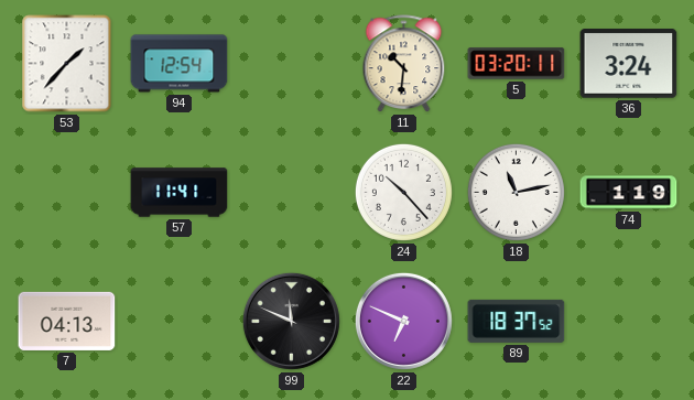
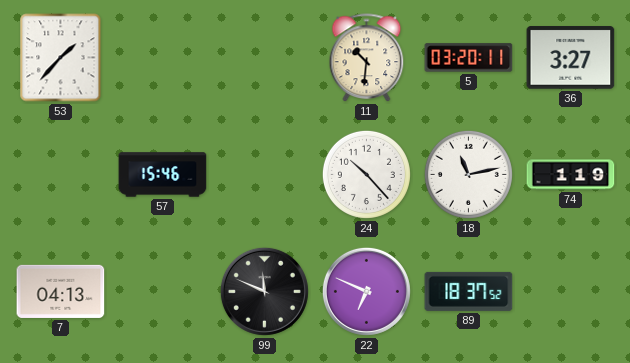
94: 12:54 -> none (180, 64)
36: 3:24 -> 3:27 (571, 58)
57: 11:41 -> 15:46 (163, 175)
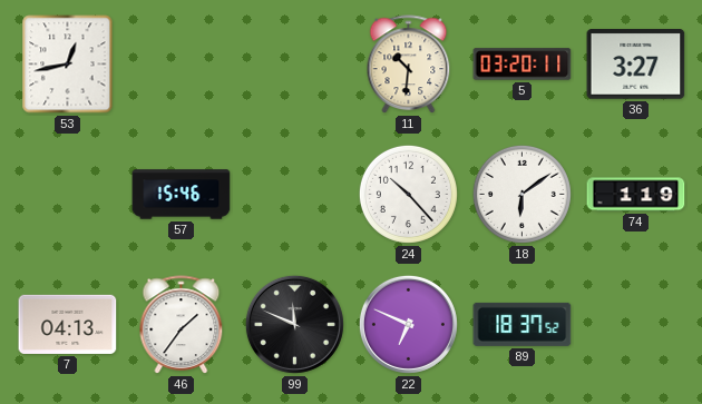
53: 1:37 -> 12:43 (68, 65)
18: 11:13 -> 6:09 (521, 194)
46: none -> 1:36 (182, 325)
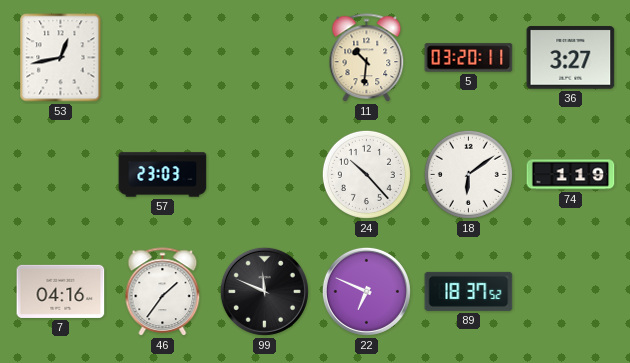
57: 15:46 -> 23:03 (163, 175)
7: 04:13 -> 04:16 (61, 291)
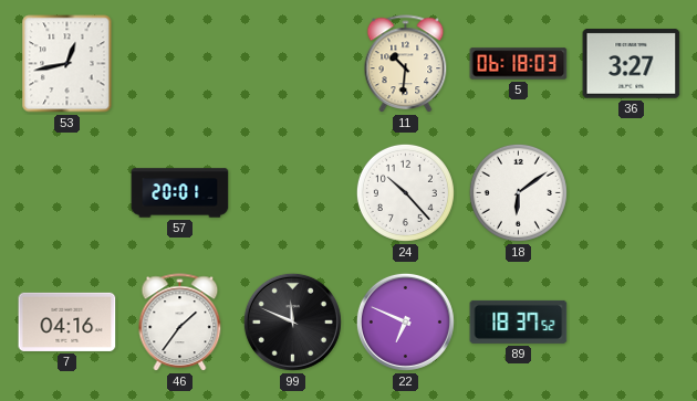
5: 03:20 -> 06:18 (519, 64)
57: 23:03 -> 20:01 (180, 193)
74: 1:19 -> none (571, 175)
